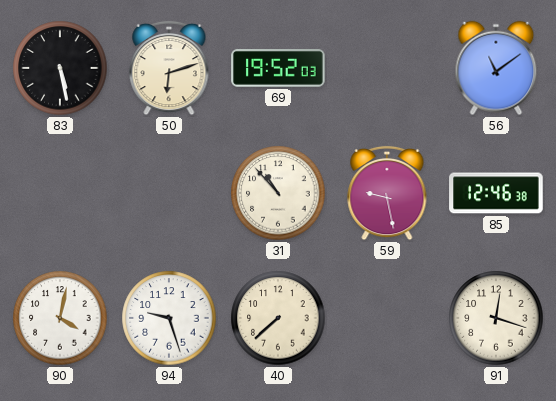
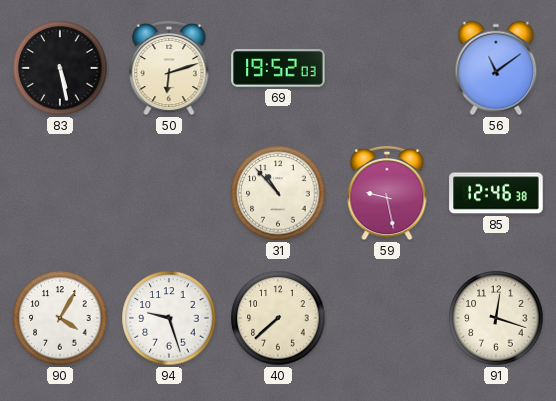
90: 4:02 -> 4:05 (60, 318)
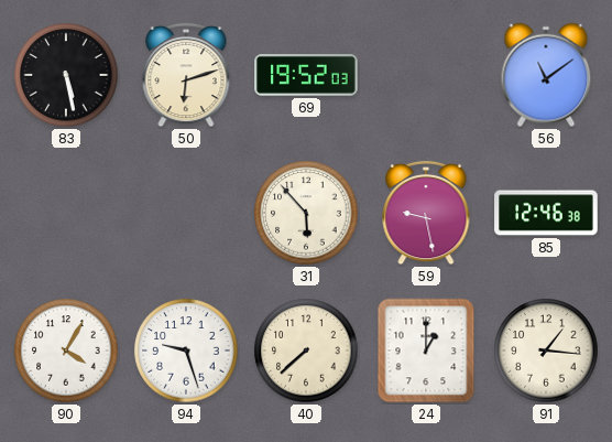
31: 10:53 -> 5:53 (306, 213)
24: none -> 1:00 (426, 351)
91: 12:18 -> 1:16 (546, 351)
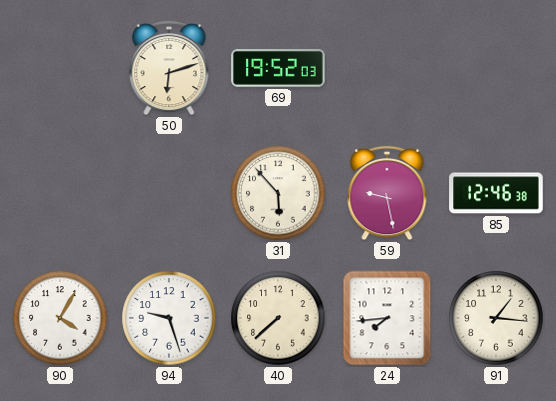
83: 5:28 -> none (66, 75)
56: 11:09 -> none (546, 75)
24: 1:00 -> 7:44 (387, 318)
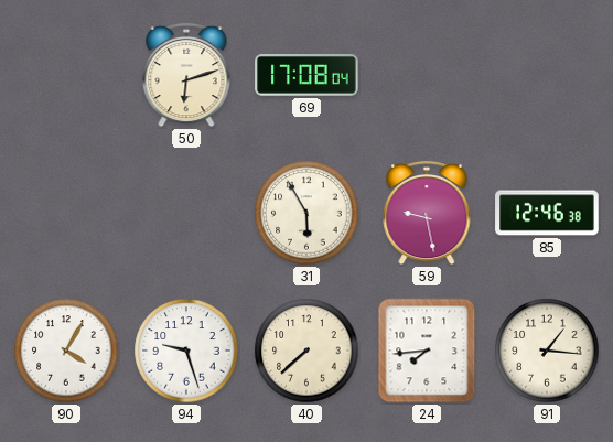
69: 19:52 -> 17:08 (306, 75)
31: 5:53 -> 5:55 (306, 213)
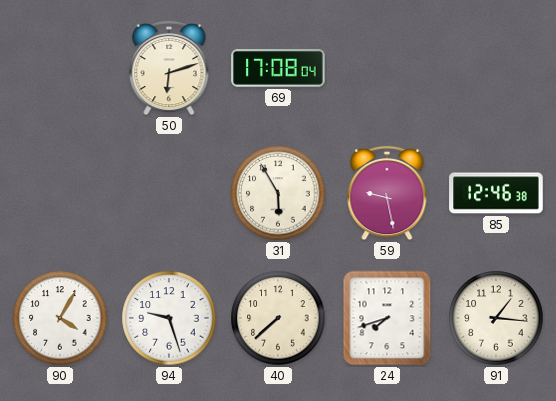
24: 7:44 -> 7:42 (387, 318)
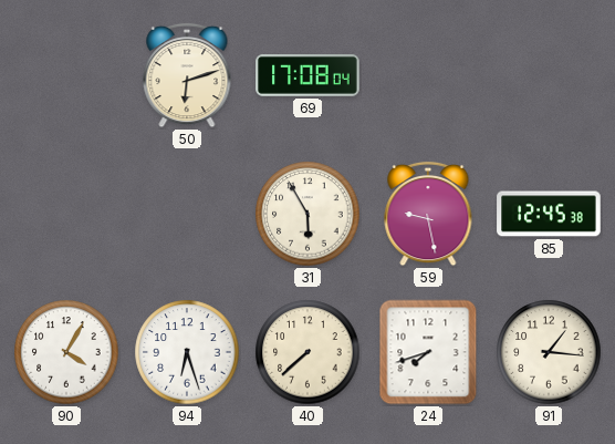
85: 12:46 -> 12:45 (549, 214)
94: 9:27 -> 6:27 (187, 352)
